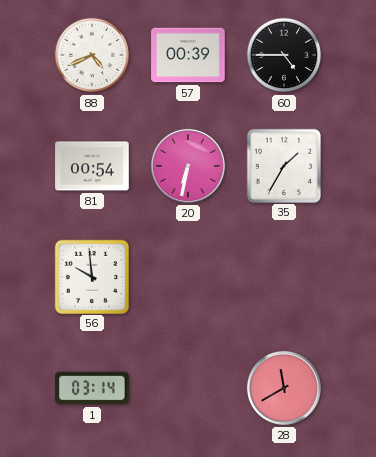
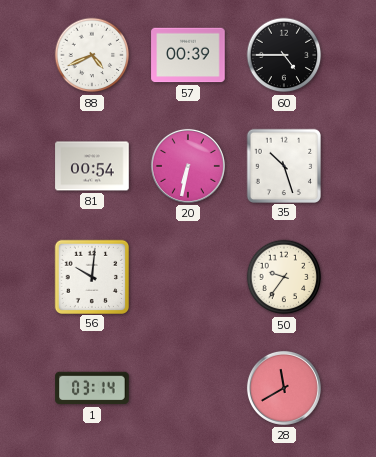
35: 1:35 -> 10:27 (283, 165)
56: 9:59 -> 10:01 (91, 276)
50: none -> 9:36 (284, 277)
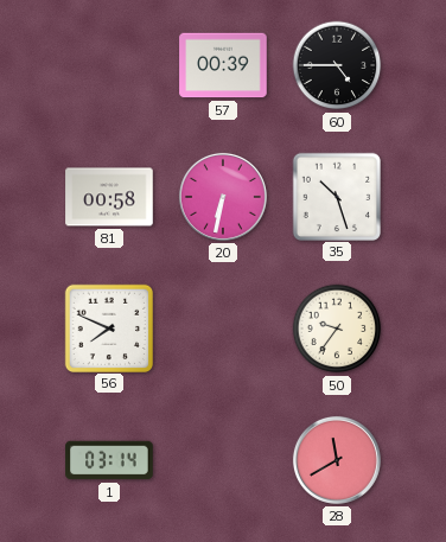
88: 4:41 -> none (92, 55)
81: 00:54 -> 00:58 (109, 197)
56: 10:01 -> 7:49 (108, 327)
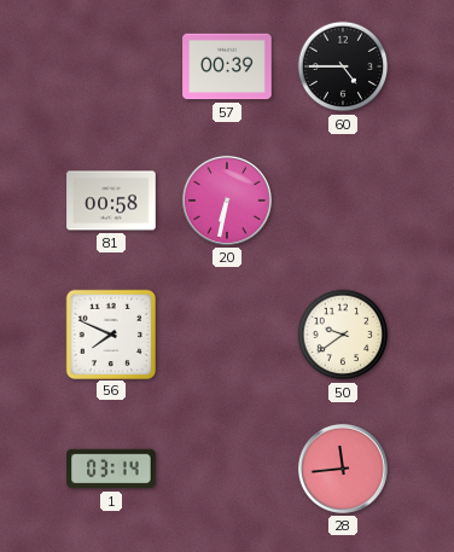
35: 10:27 -> none (336, 196)
50: 9:36 -> 9:39 (343, 335)
28: 11:40 -> 11:44 (343, 469)
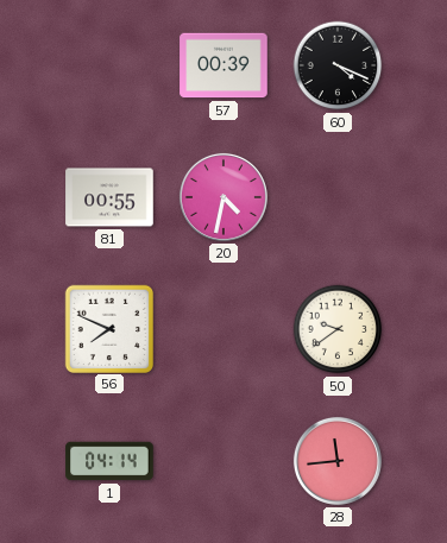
60: 4:45 -> 4:19 (338, 65)
81: 00:58 -> 00:55 (109, 197)
20: 6:32 -> 4:32 (223, 197)
1: 03:14 -> 04:14 (109, 461)
